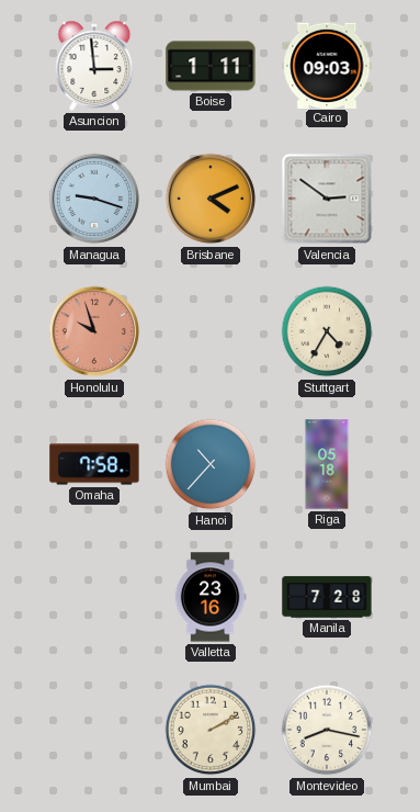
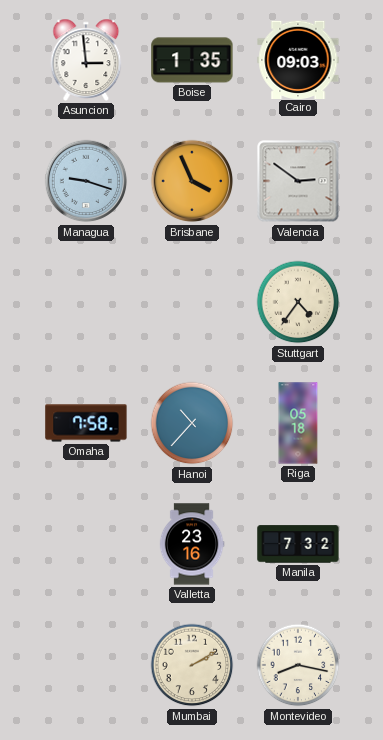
Boise: 1:11 -> 1:35 (192, 60)
Brisbane: 4:11 -> 3:56 (192, 181)
Honolulu: 9:57 -> none (94, 331)
Stuttgart: 4:35 -> 4:36 (298, 302)
Manila: 7:28 -> 7:32 (298, 544)
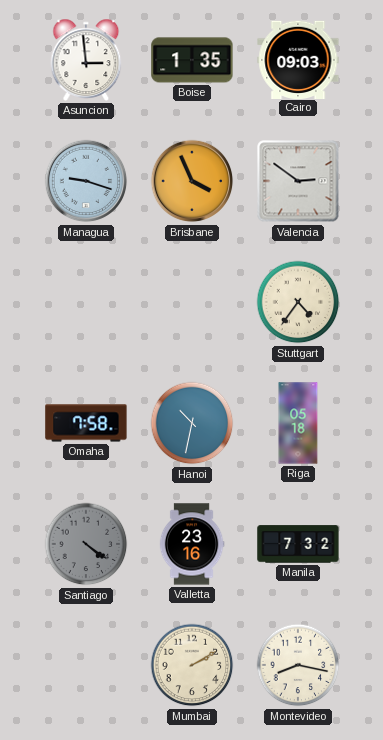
Hanoi: 10:37 -> 10:32 (192, 423)
Santiago: none -> 4:21 (86, 544)
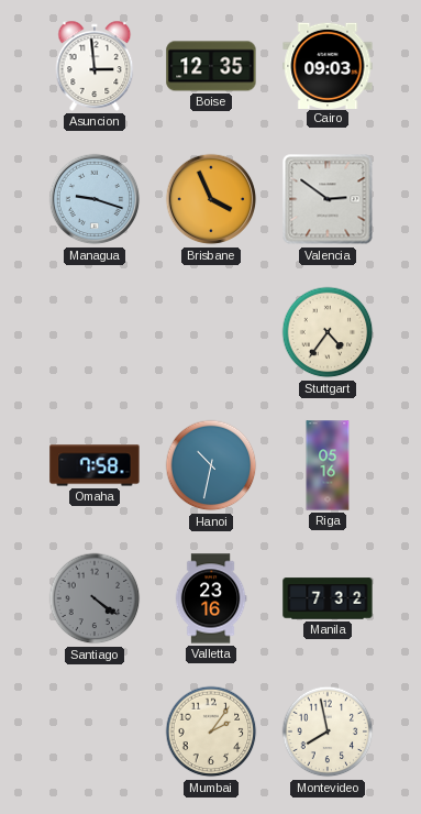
Boise: 1:35 -> 12:35 (211, 66)
Riga: 05:18 -> 05:16 (328, 465)
Mumbai: 2:10 -> 2:06 (211, 732)
Montevideo: 8:17 -> 7:58 (328, 732)
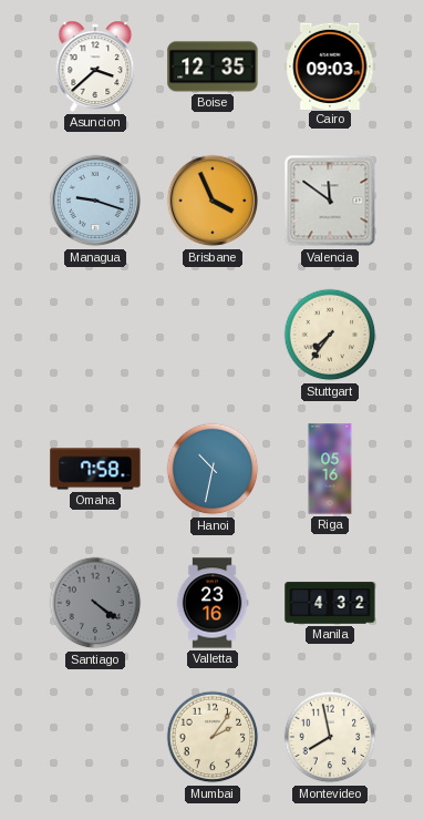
Asuncion: 2:59 -> 3:38 (95, 66)
Valencia: 2:51 -> 11:51 (330, 201)
Stuttgart: 4:36 -> 7:36 (330, 335)
Manila: 7:32 -> 4:32 (330, 603)
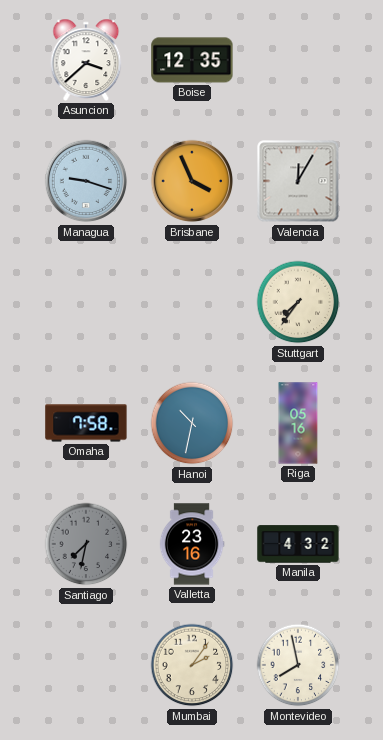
Cairo: 09:03 -> none (330, 65)
Valencia: 11:51 -> 12:05 (298, 181)
Santiago: 4:21 -> 7:32 (86, 544)
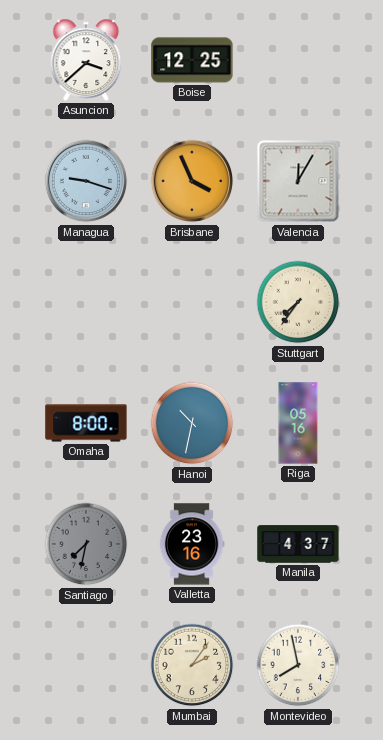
Boise: 12:35 -> 12:25 (192, 60)
Omaha: 7:58 -> 8:00 (86, 423)
Manila: 4:32 -> 4:37 (298, 544)
